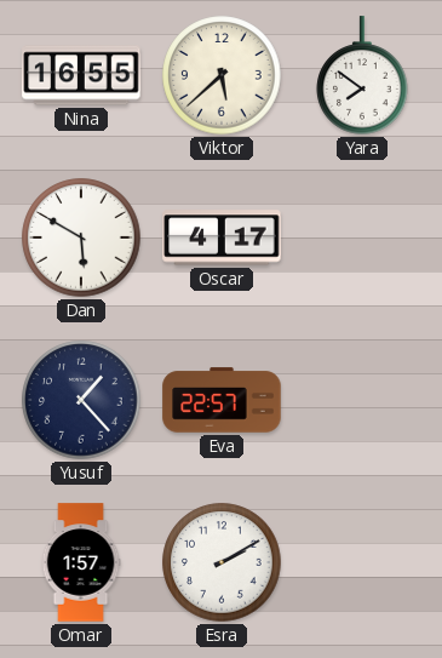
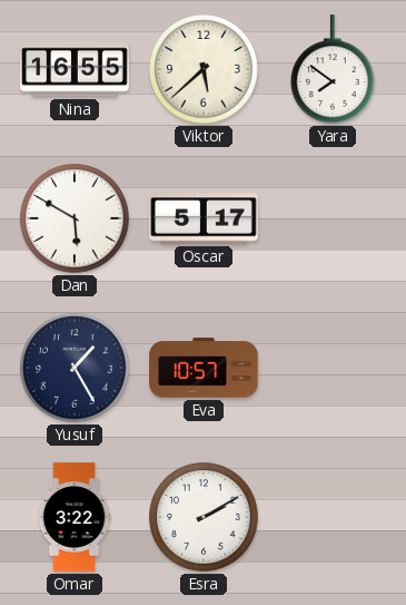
Oscar: 4:17 -> 5:17 (204, 218)
Yusuf: 1:23 -> 1:25 (75, 368)
Eva: 22:57 -> 10:57 (204, 368)
Omar: 1:57 -> 3:22 (75, 517)
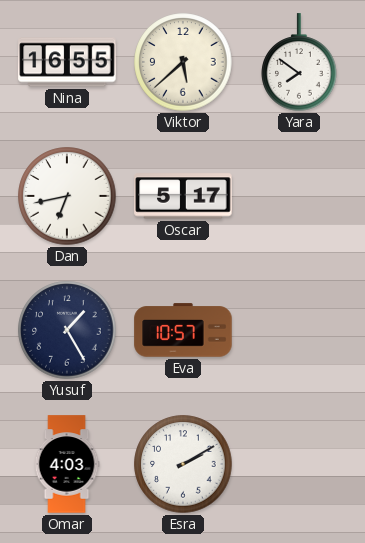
Dan: 5:50 -> 6:43 (67, 196)
Omar: 3:22 -> 4:03 (67, 464)
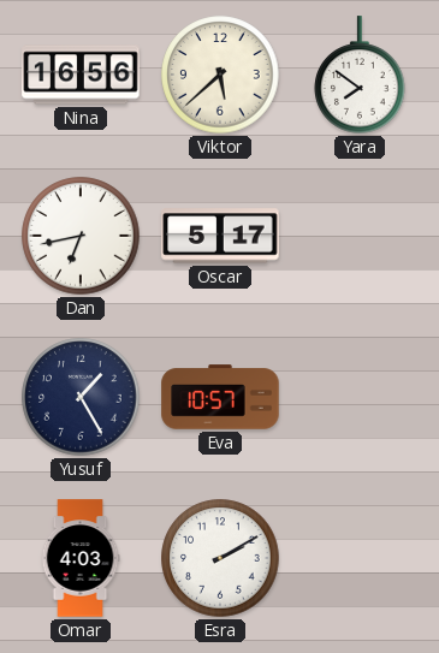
Nina: 16:55 -> 16:56 (81, 75)
